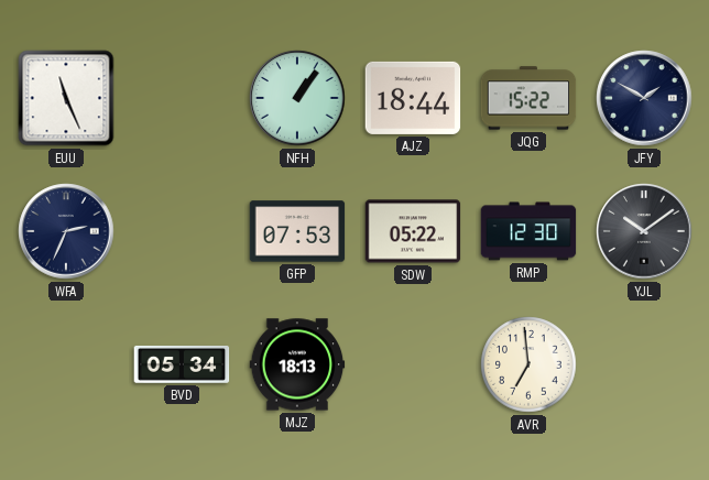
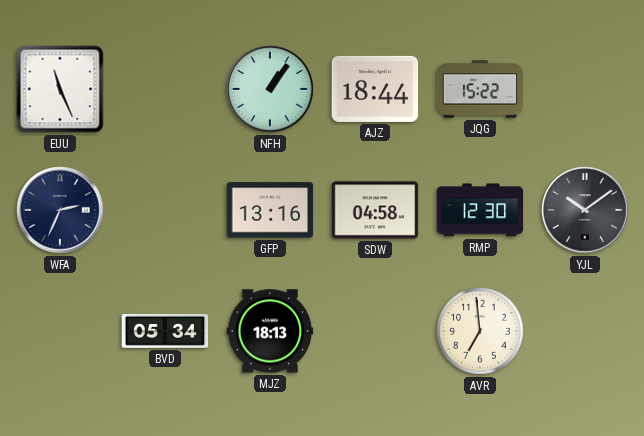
JFY: 1:50 -> none (644, 98)
GFP: 07:53 -> 13:16 (270, 210)
SDW: 05:22 -> 04:58 (375, 210)
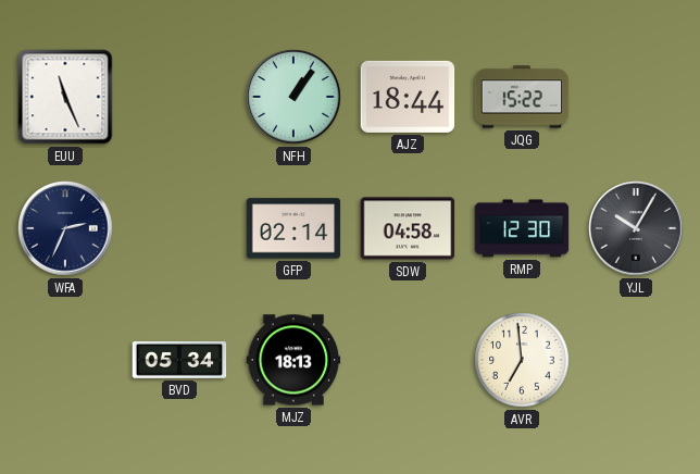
GFP: 13:16 -> 02:14 (293, 228)
YJL: 10:09 -> 10:05 (636, 228)
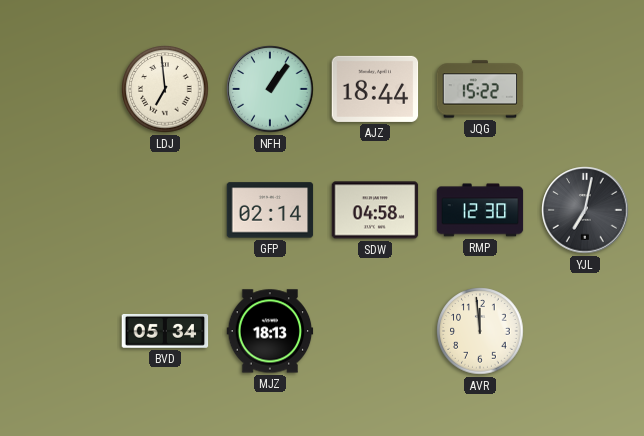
EUU: 11:26 -> none (65, 97)
LDJ: none -> 6:59 (165, 89)
WFA: 2:34 -> none (65, 228)
YJL: 10:05 -> 7:02 (585, 210)
AVR: 6:59 -> 11:59 (480, 331)
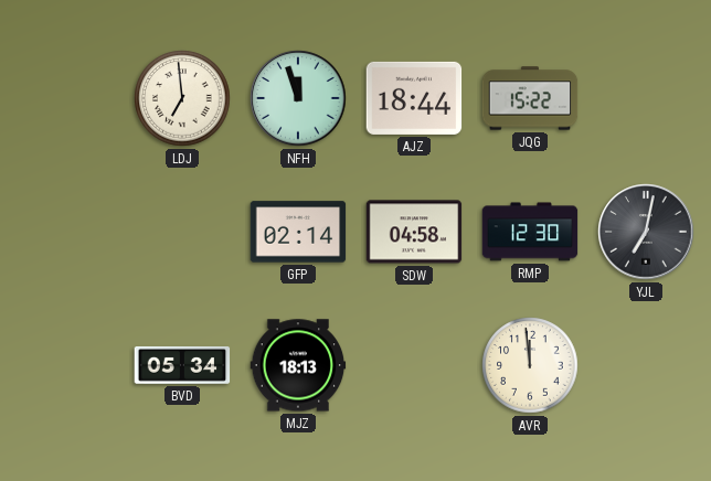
NFH: 1:06 -> 11:57 (298, 98)
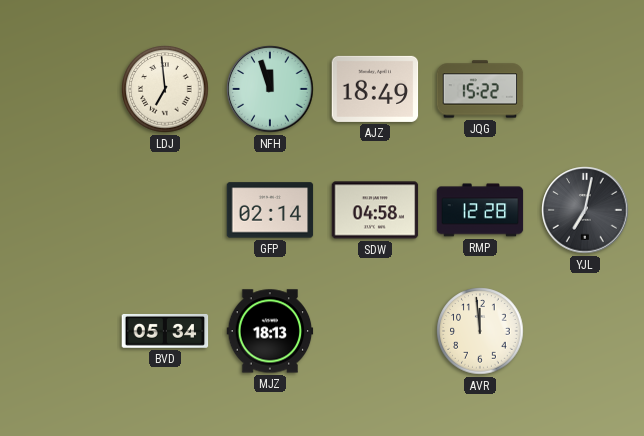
AJZ: 18:44 -> 18:49 (375, 89)
RMP: 12:30 -> 12:28 (480, 210)
